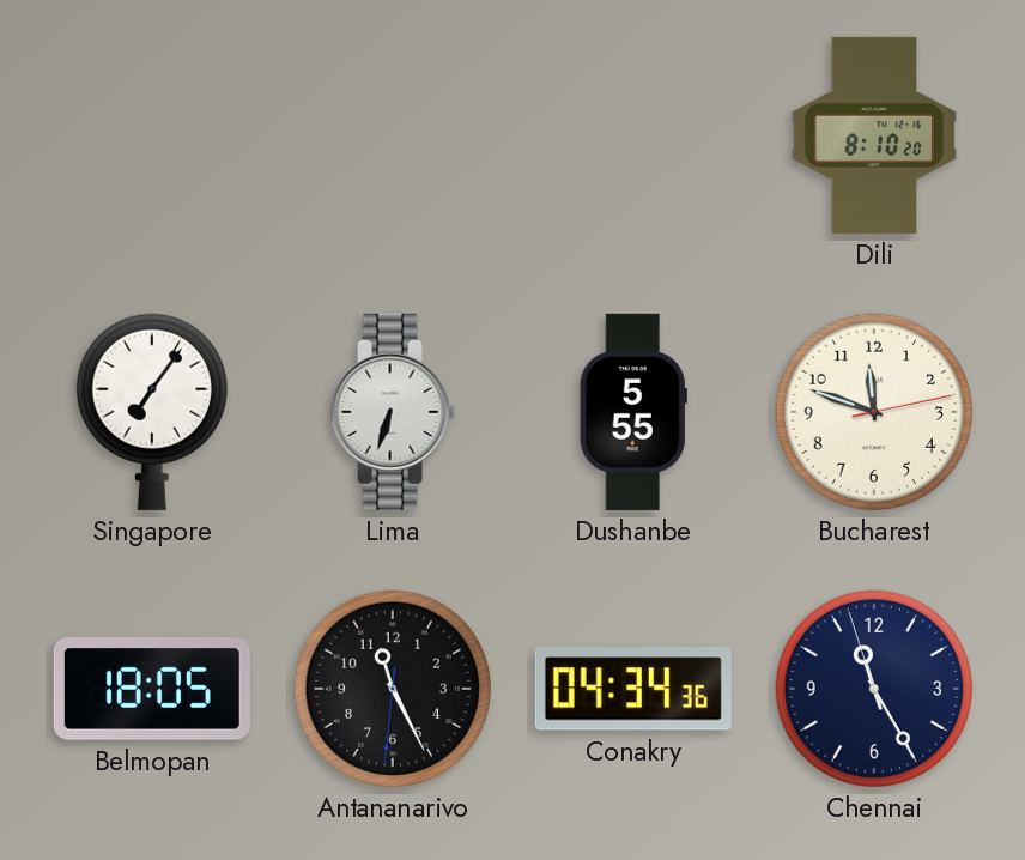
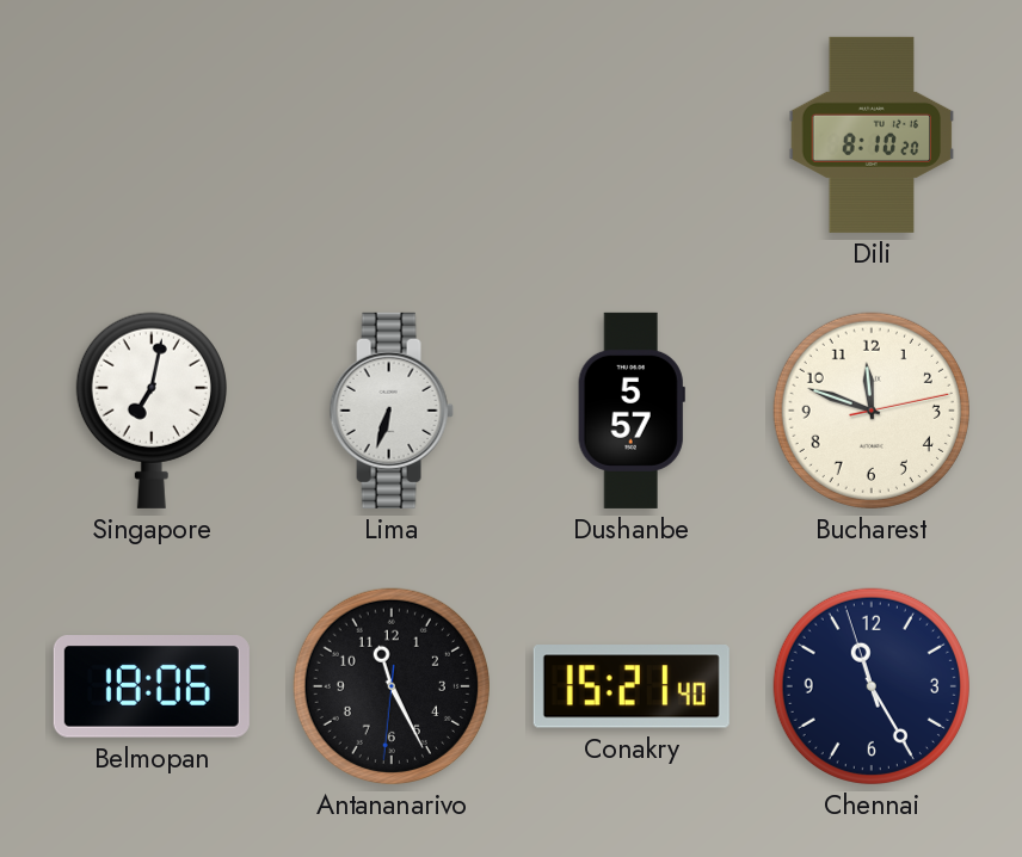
Singapore: 7:06 -> 7:02 (152, 411)
Dushanbe: 5:55 -> 5:57 (632, 411)
Belmopan: 18:05 -> 18:06 (152, 686)
Conakry: 04:34 -> 15:21 (632, 686)
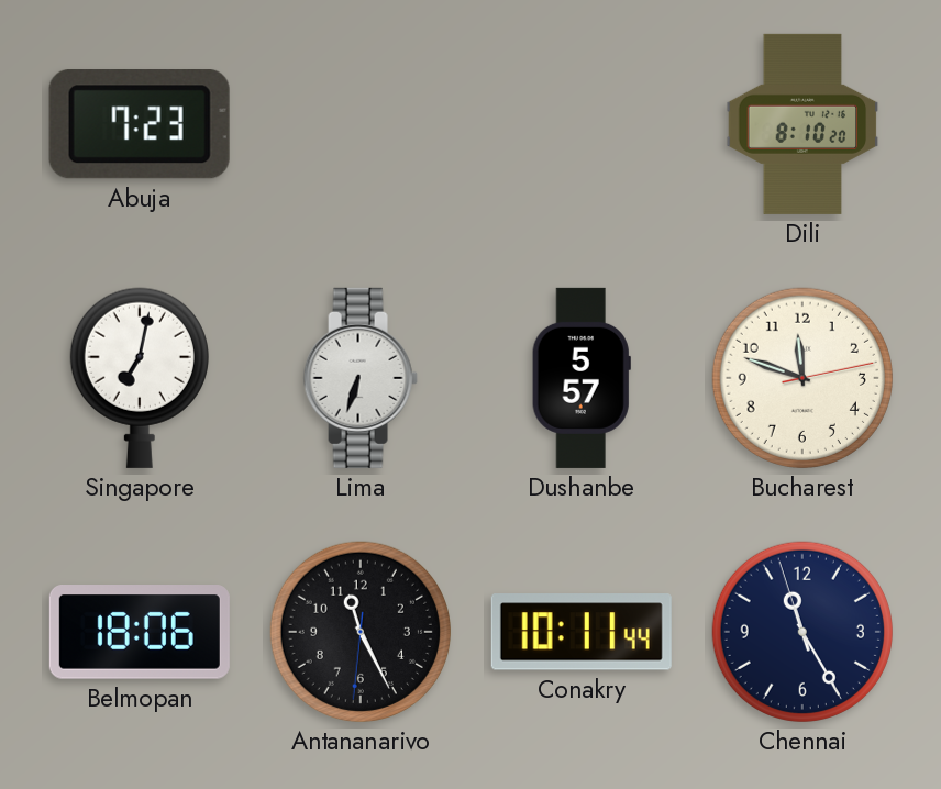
Abuja: none -> 7:23 (140, 125)
Conakry: 15:21 -> 10:11 (582, 632)
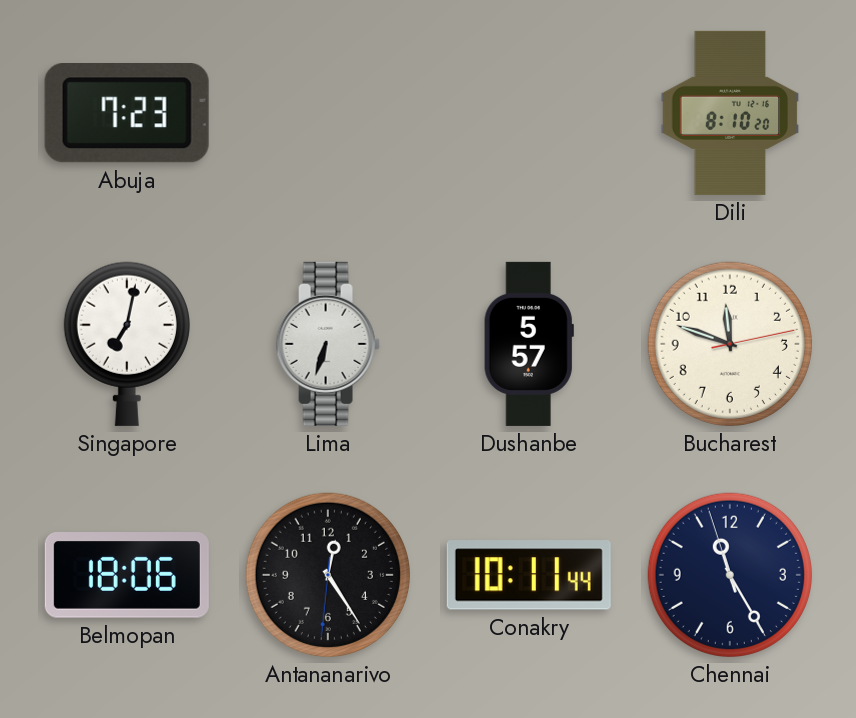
Antananarivo: 11:25 -> 12:24 (328, 575)
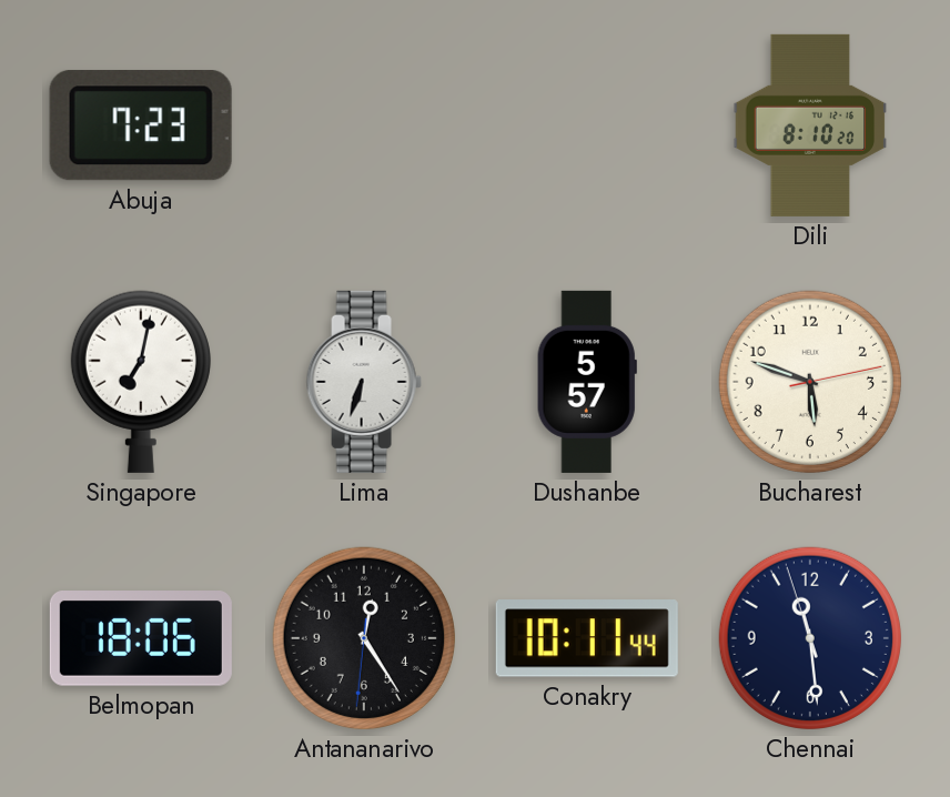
Bucharest: 11:48 -> 5:48 (810, 382)
Chennai: 11:24 -> 11:28 (810, 638)
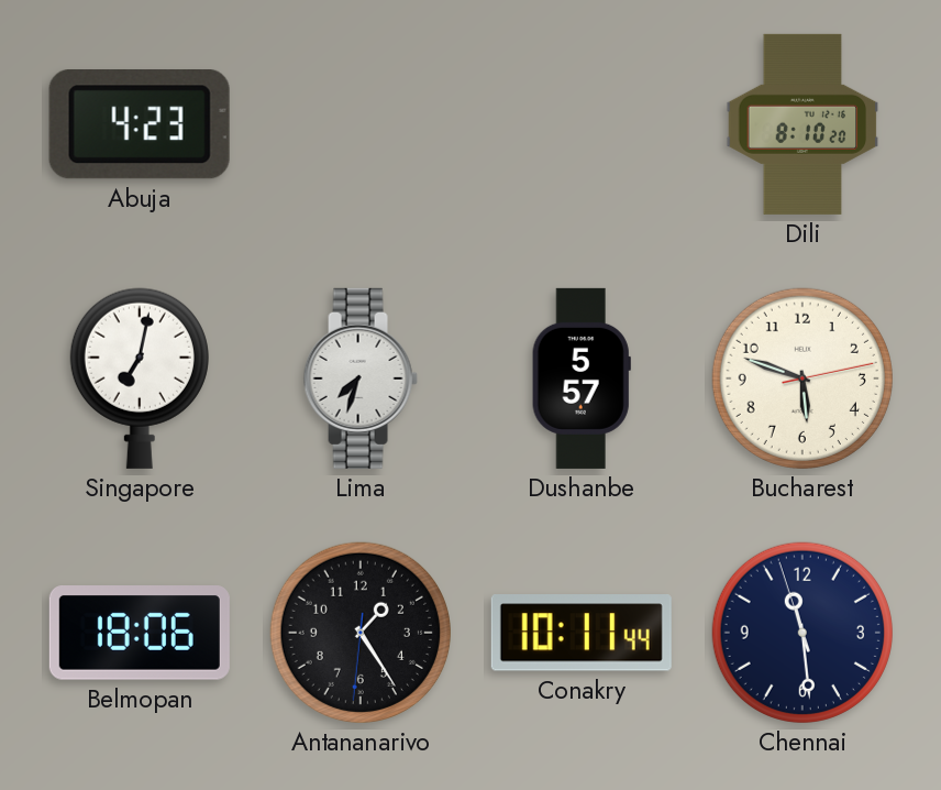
Abuja: 7:23 -> 4:23 (140, 125)
Lima: 6:33 -> 7:33 (361, 378)
Antananarivo: 12:24 -> 1:24 (361, 633)
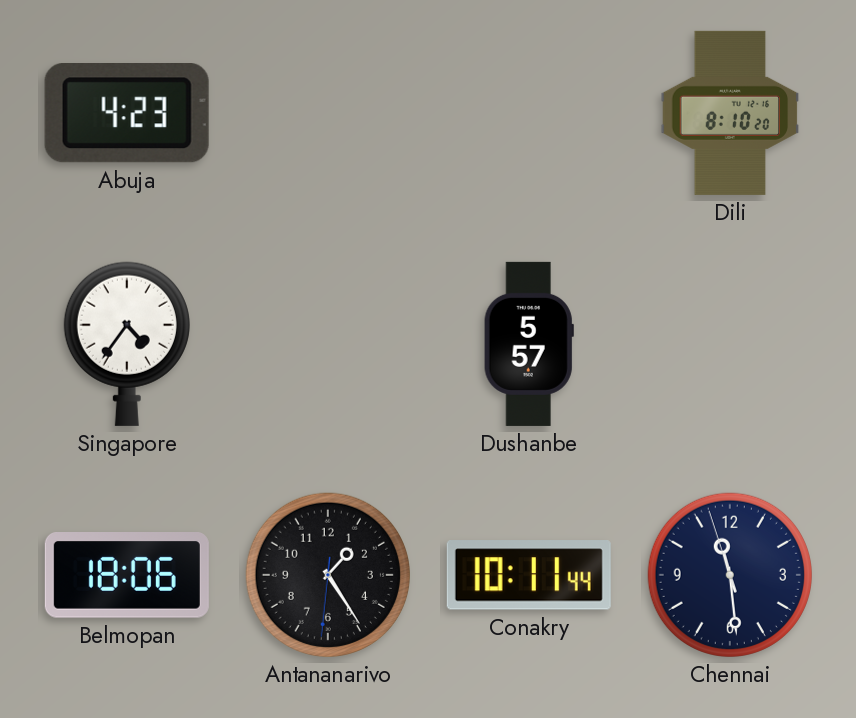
Singapore: 7:02 -> 4:36 (127, 344)
Lima: 7:33 -> none (361, 378)
Bucharest: 5:48 -> none (802, 378)
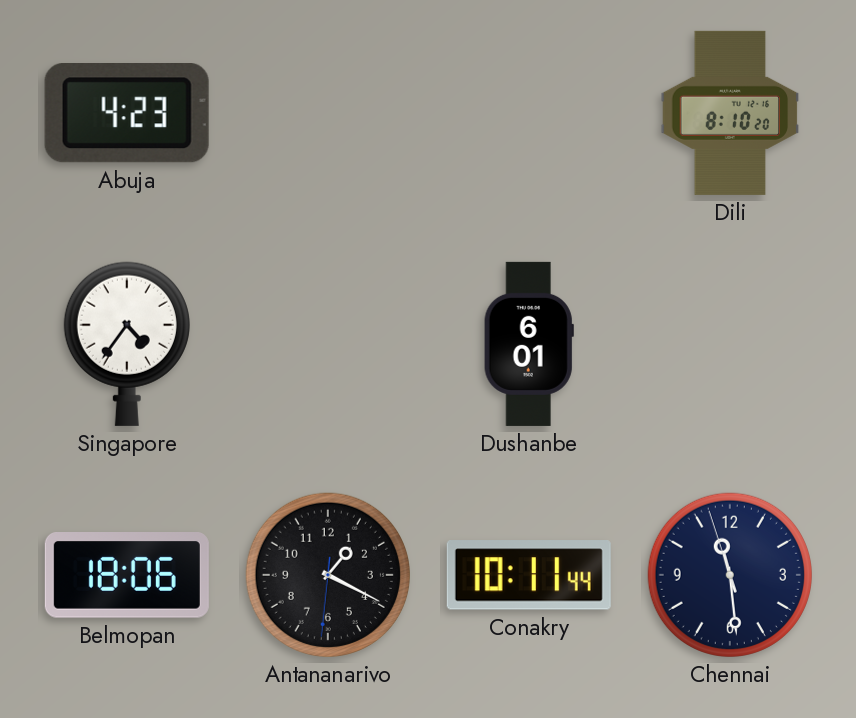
Dushanbe: 5:57 -> 6:01 (529, 344)
Antananarivo: 1:24 -> 1:19 (328, 575)
